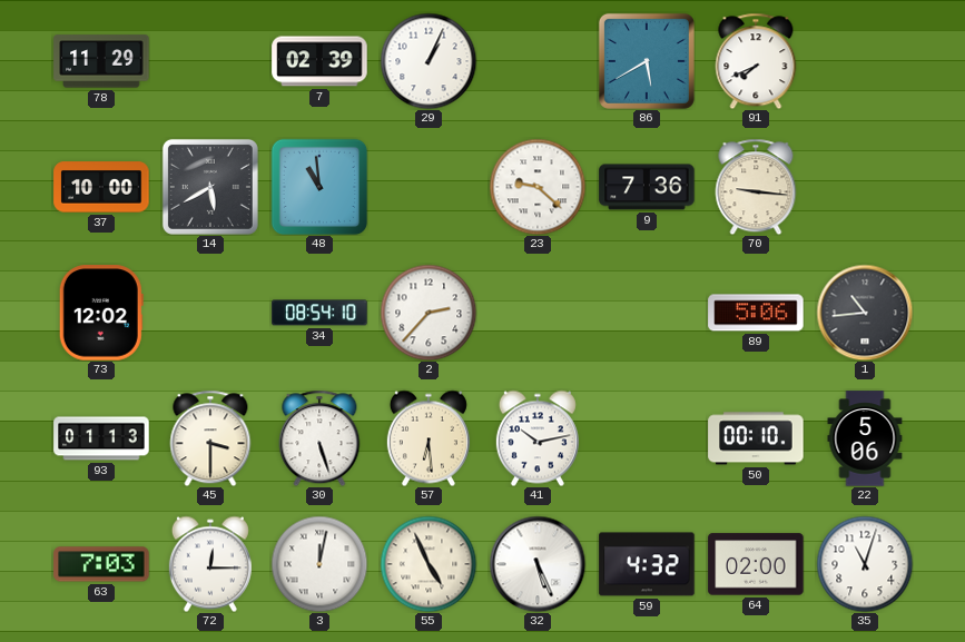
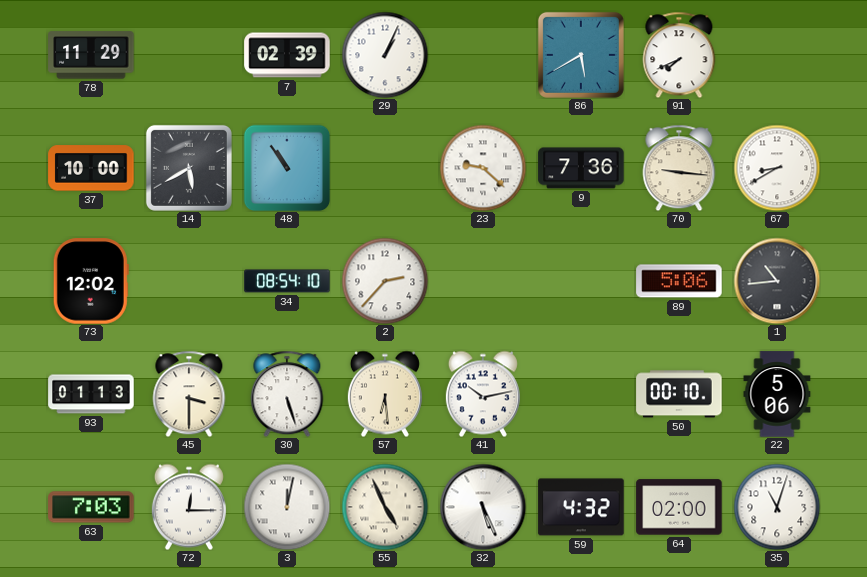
48: 10:59 -> 10:54 (287, 168)
67: none -> 8:40 (777, 168)
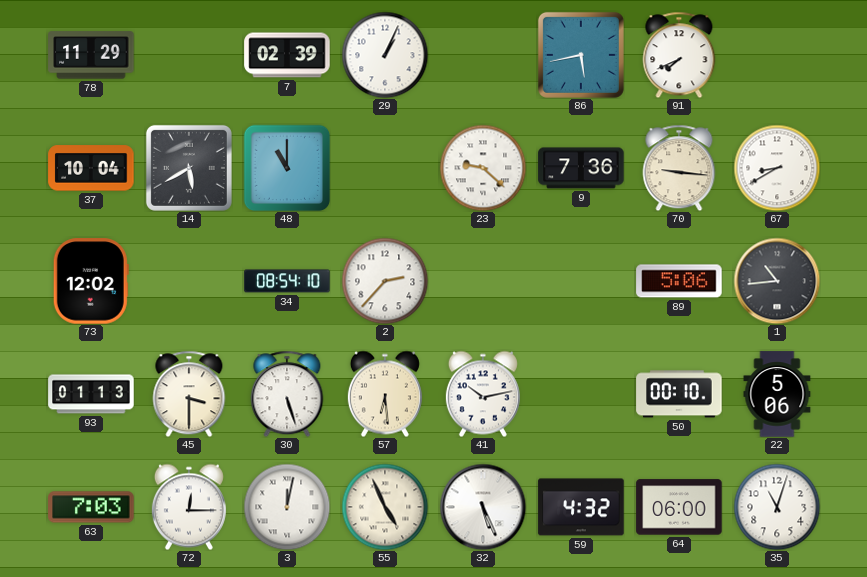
86: 5:40 -> 5:43 (581, 55)
37: 10:00 -> 10:04 (91, 168)
48: 10:54 -> 11:00 (287, 168)
64: 02:00 -> 06:00 (679, 507)
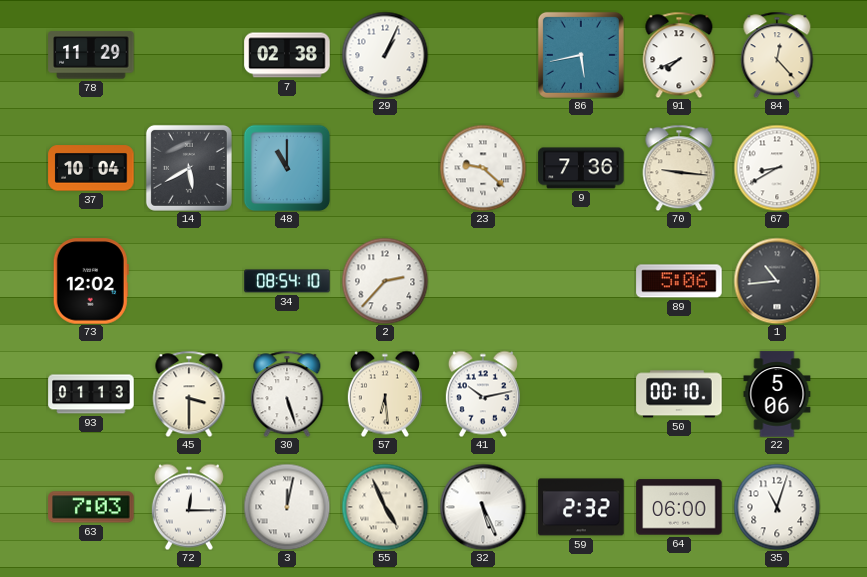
7: 02:39 -> 02:38 (287, 55)
84: none -> 12:23 (777, 55)
59: 4:32 -> 2:32 (581, 507)
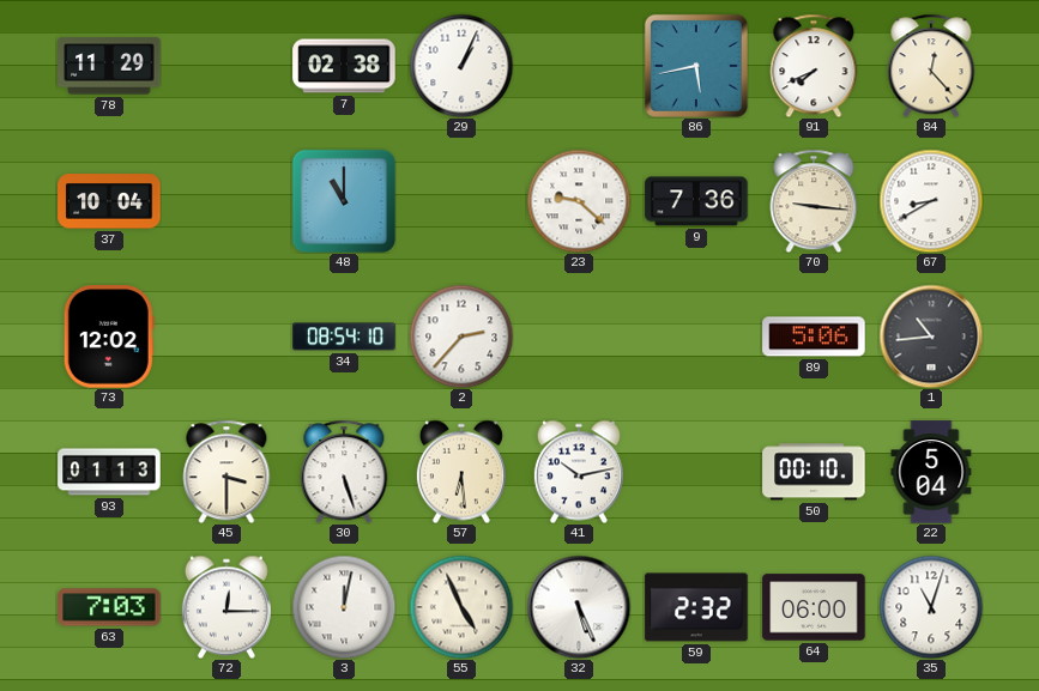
14: 5:40 -> none (189, 168)
22: 5:06 -> 5:04 (931, 472)
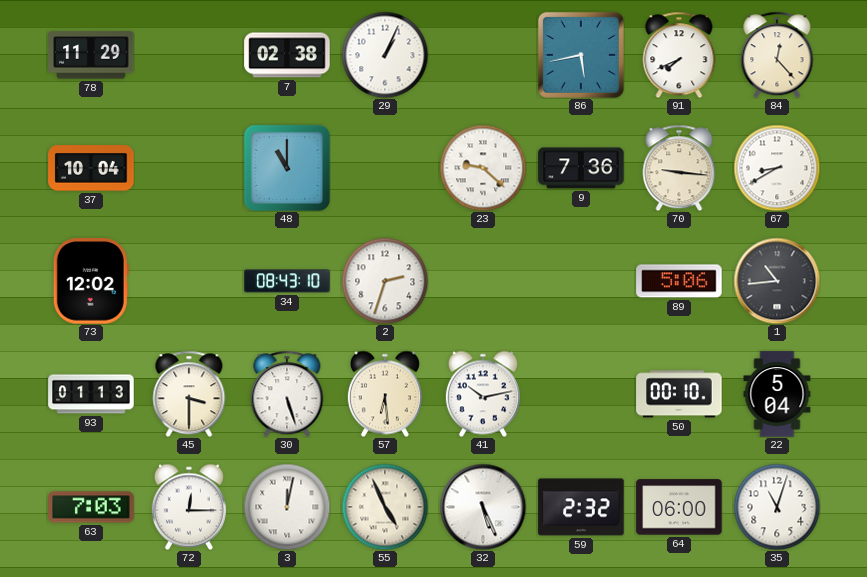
34: 08:54 -> 08:43 (287, 281)
2: 2:37 -> 2:33 (385, 281)
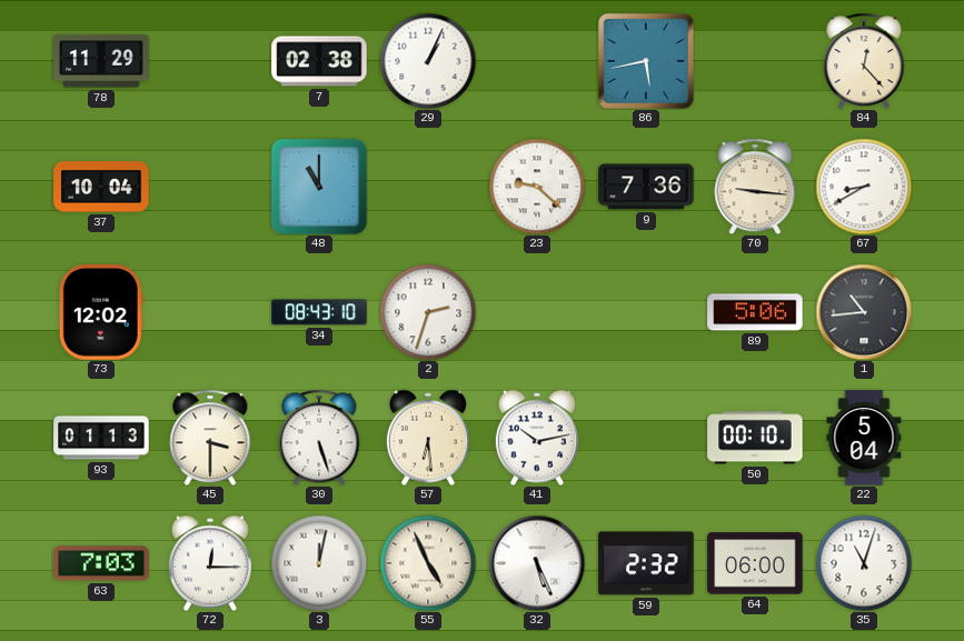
91: 7:41 -> none (679, 55)
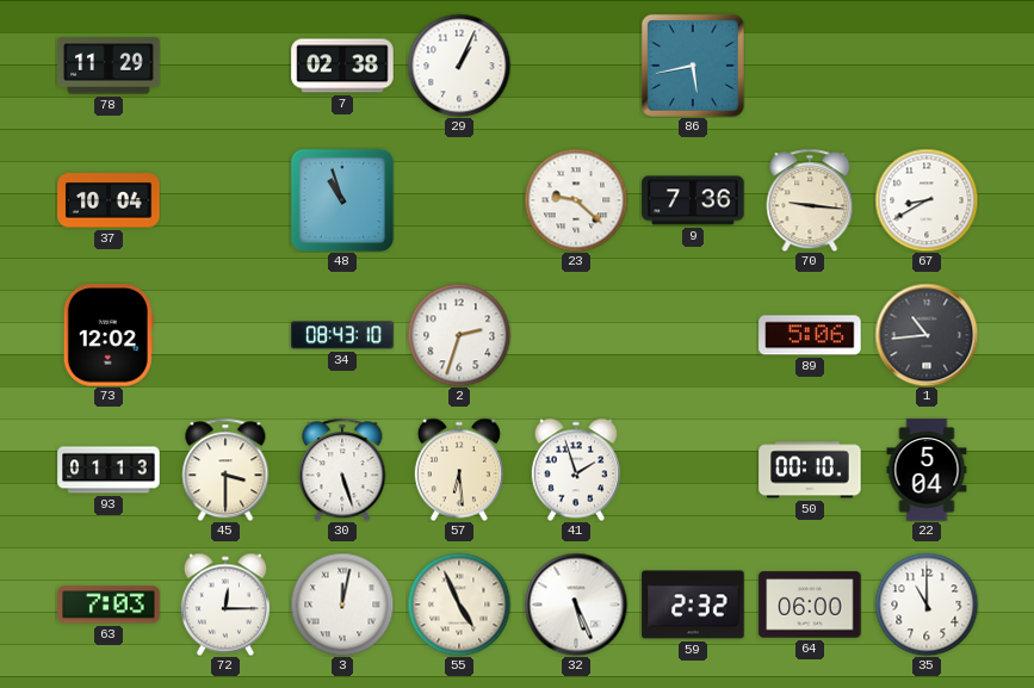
84: 12:23 -> none (864, 61)
48: 11:00 -> 10:57 (342, 200)
41: 10:13 -> 1:57 (576, 470)
35: 11:03 -> 11:00 (927, 605)
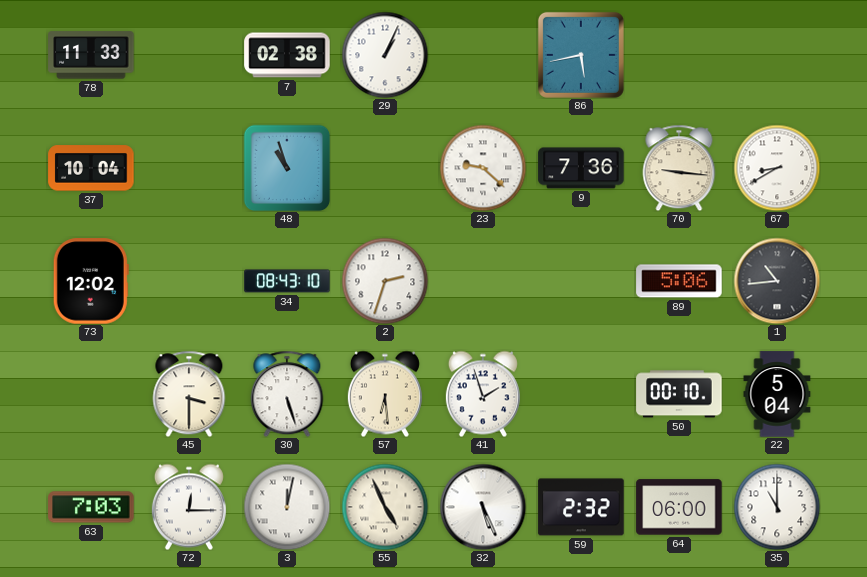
78: 11:29 -> 11:33 (91, 55)
93: 01:13 -> none (109, 470)
